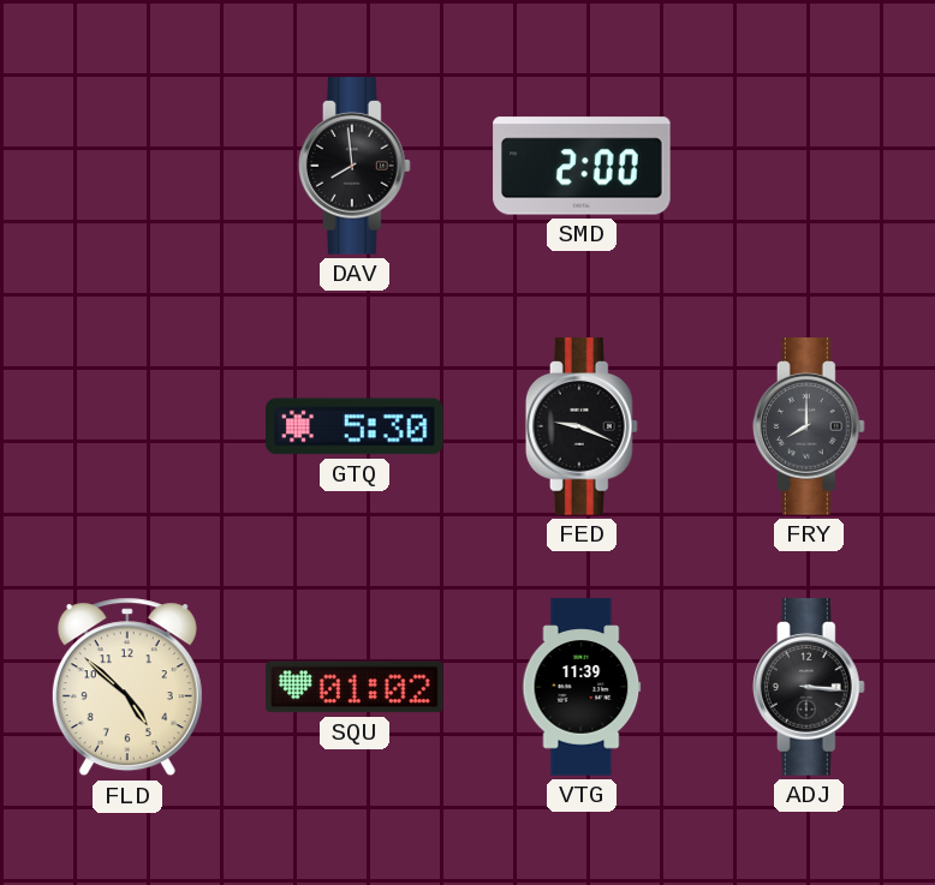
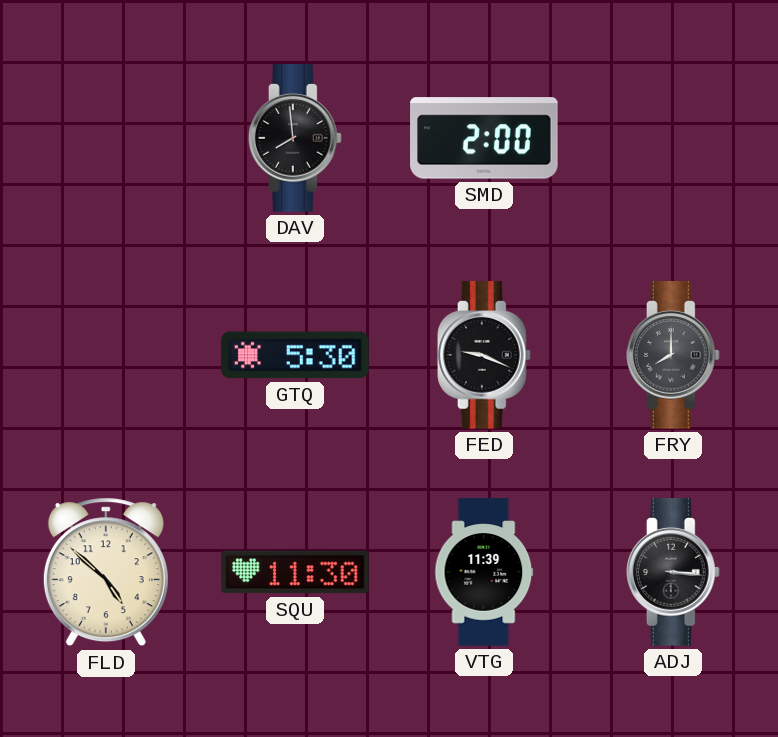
SQU: 01:02 -> 11:30 (295, 572)
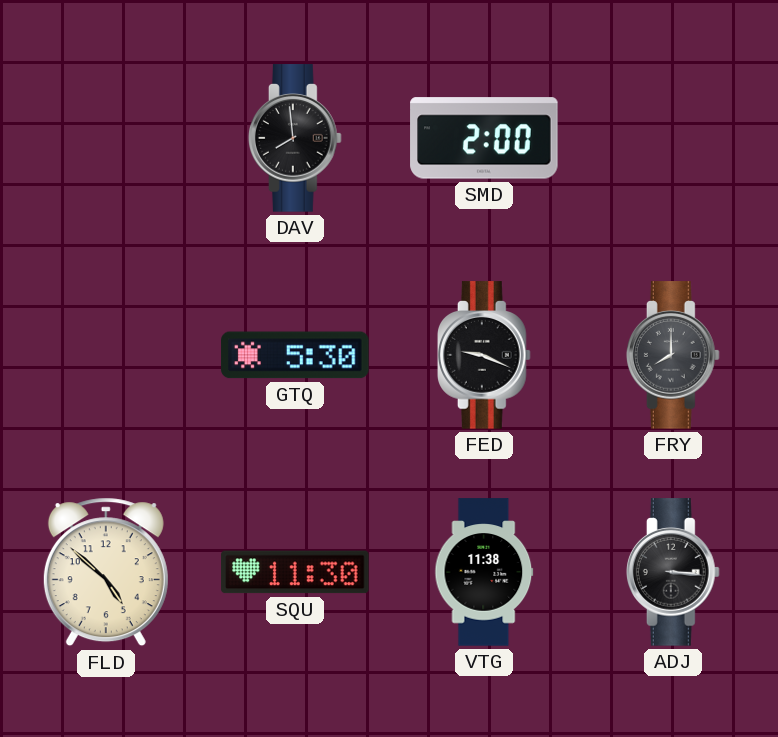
VTG: 11:39 -> 11:38 (484, 572)
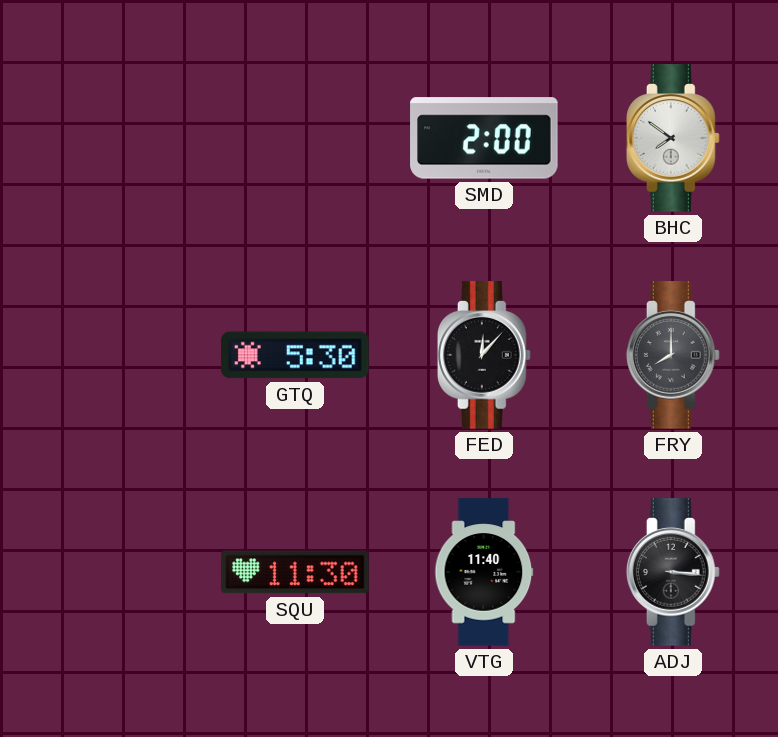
DAV: 7:59 -> none (295, 138)
BHC: none -> 7:51 (673, 138)
FED: 9:19 -> 12:07 (484, 355)
FLD: 4:52 -> none (106, 572)
VTG: 11:38 -> 11:40 (484, 572)
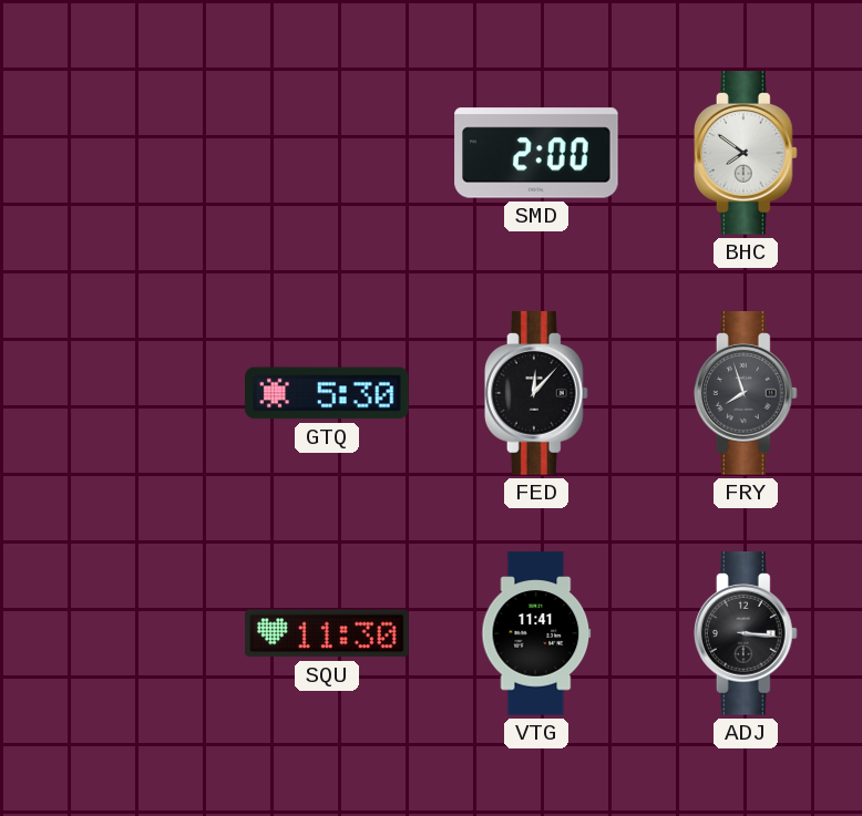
FRY: 8:00 -> 7:57 (746, 393)
VTG: 11:40 -> 11:41 (536, 633)
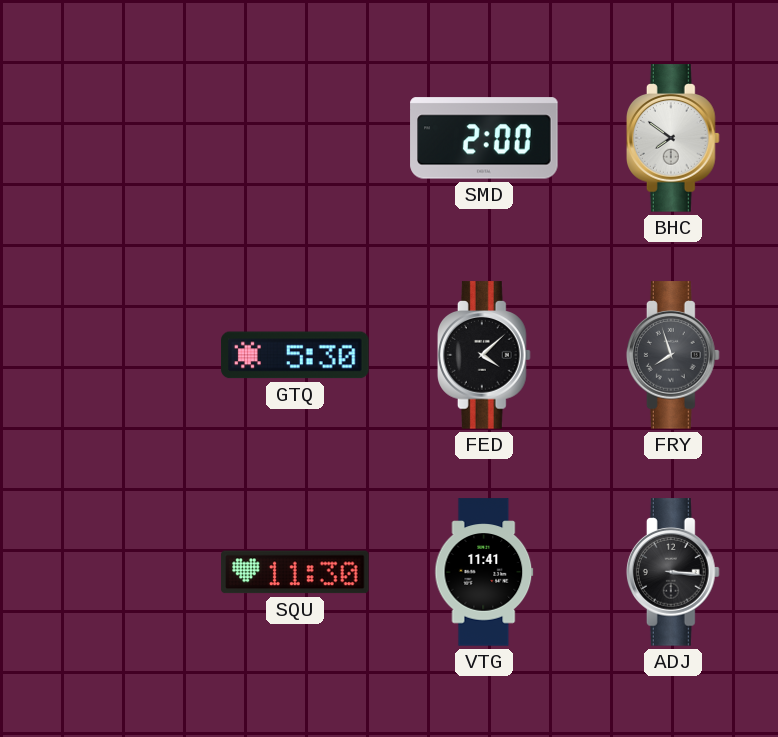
FED: 12:07 -> 4:08 (484, 355)
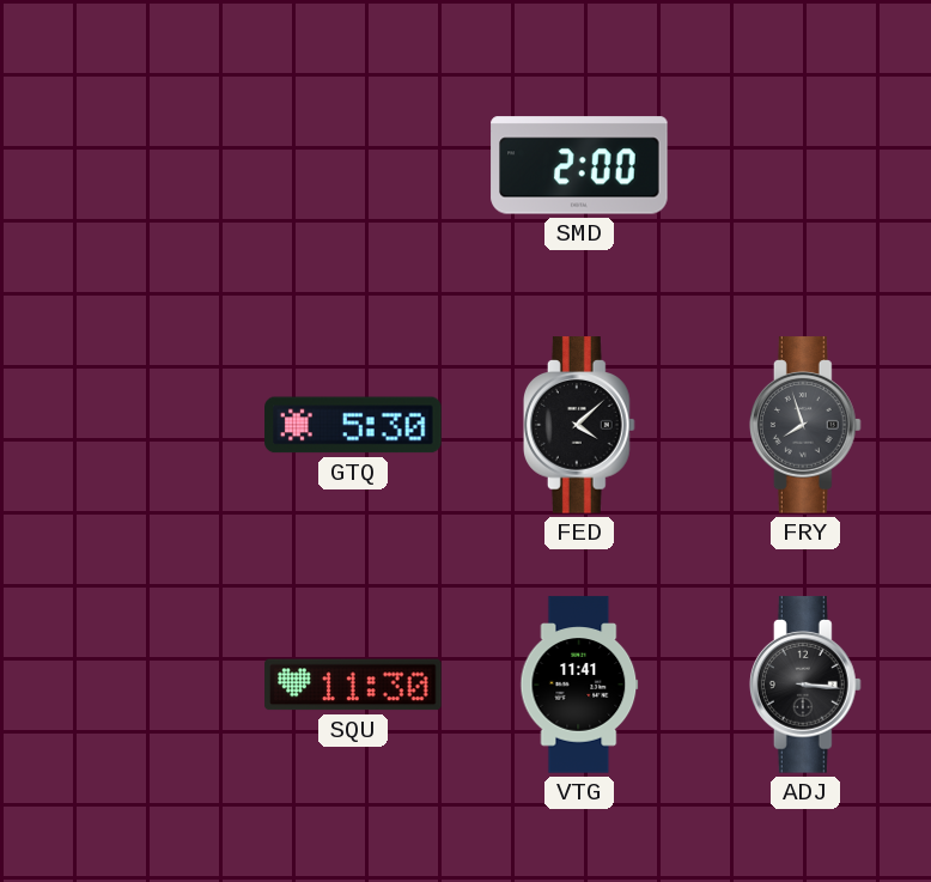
BHC: 7:51 -> none (673, 138)
